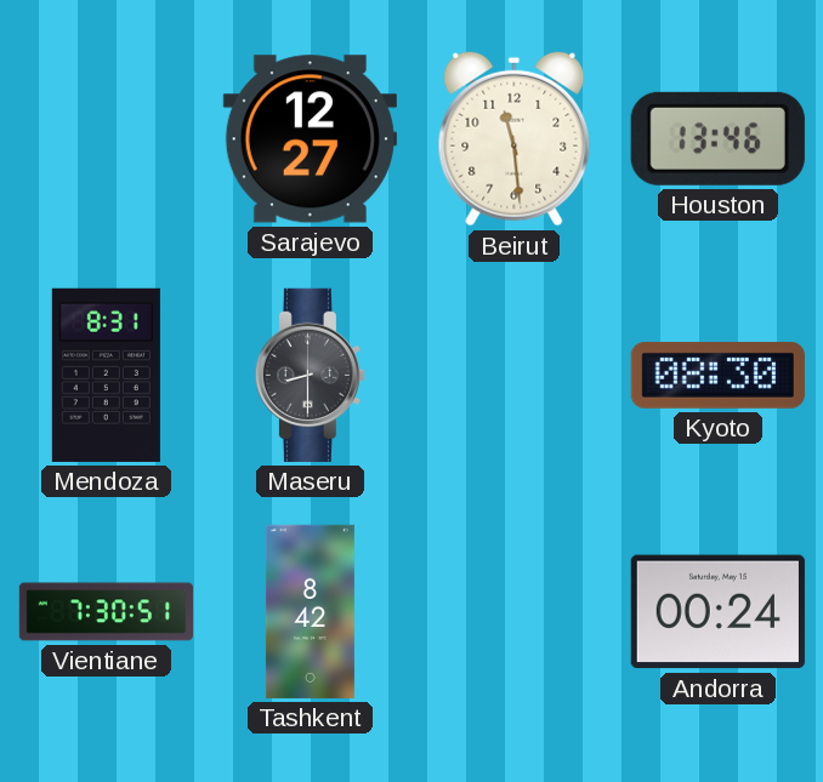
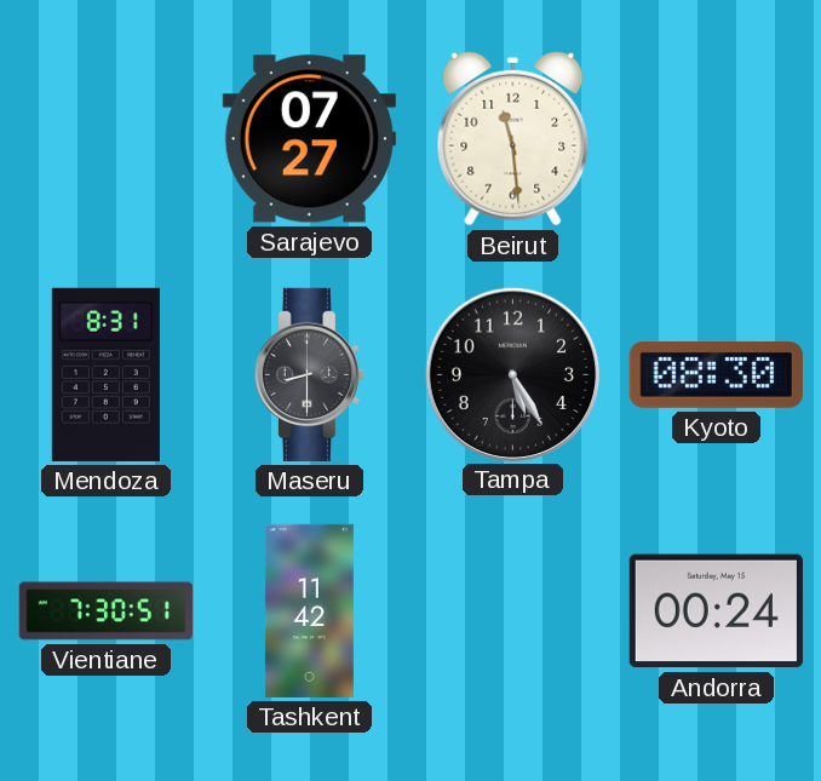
Sarajevo: 12:27 -> 07:27 (309, 139)
Houston: 13:46 -> none (717, 138)
Tampa: none -> 5:25 (512, 374)
Tashkent: 8:42 -> 11:42 (309, 610)
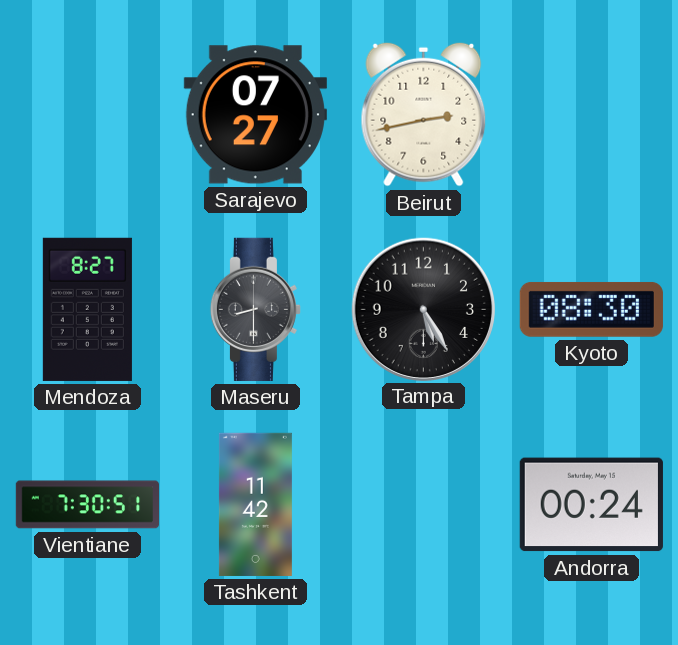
Beirut: 11:29 -> 2:43 (424, 114)
Mendoza: 8:31 -> 8:27 (87, 309)
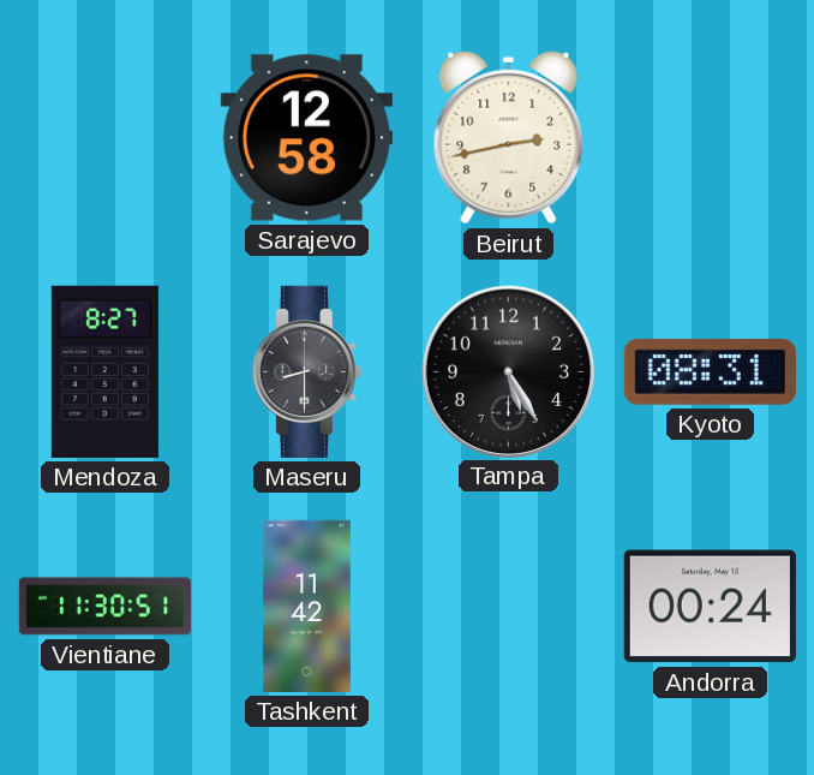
Sarajevo: 07:27 -> 12:58 (306, 138)
Kyoto: 08:30 -> 08:31 (710, 371)
Vientiane: 7:30 -> 11:30 (104, 607)
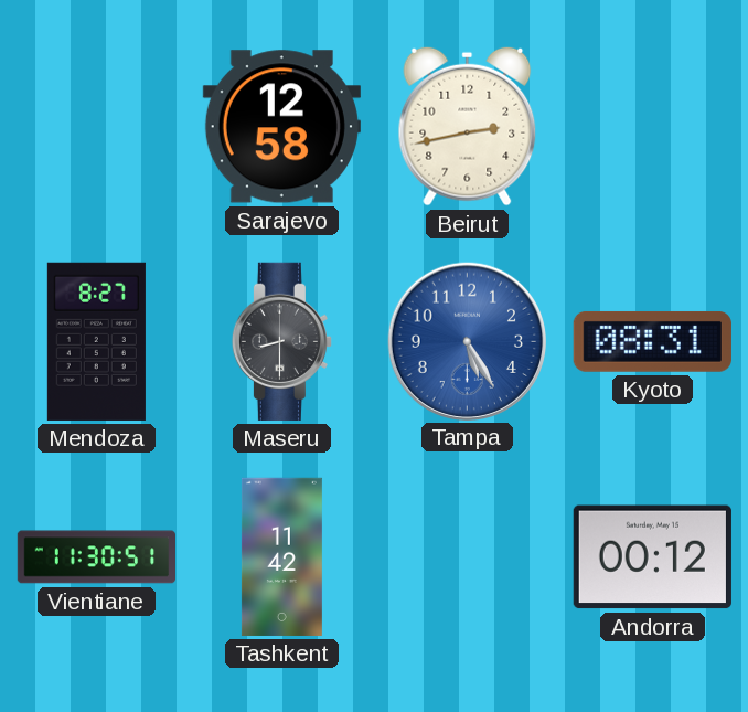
Tampa dial: black -> blue (467, 341)
Andorra: 00:24 -> 00:12 (652, 557)
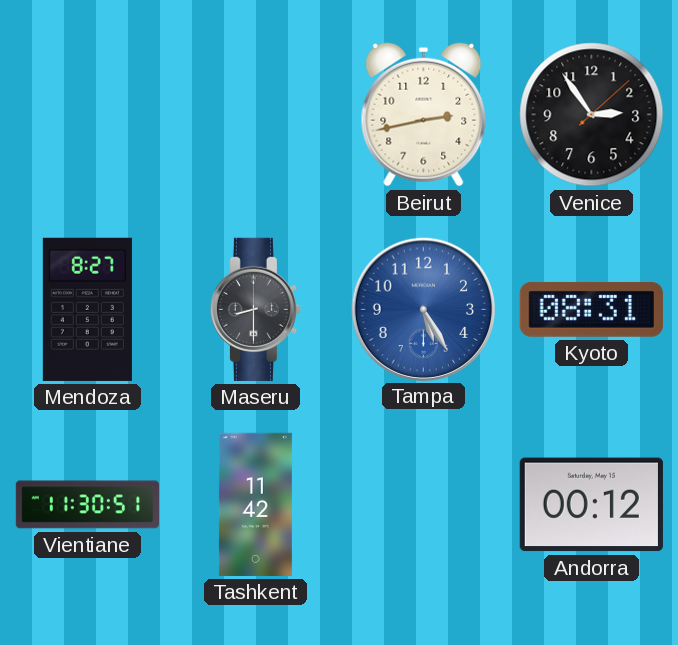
Sarajevo: 12:58 -> none (281, 127)
Venice: none -> 2:54 (592, 115)
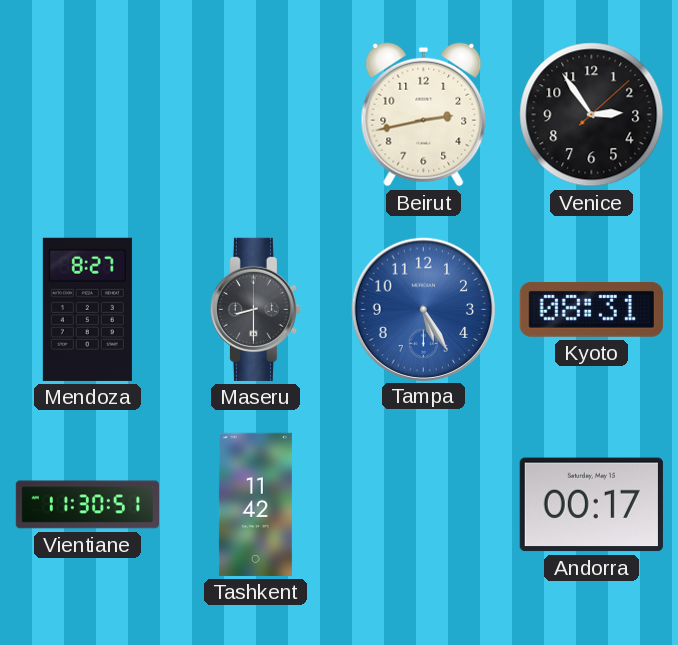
Andorra: 00:12 -> 00:17 (591, 505)
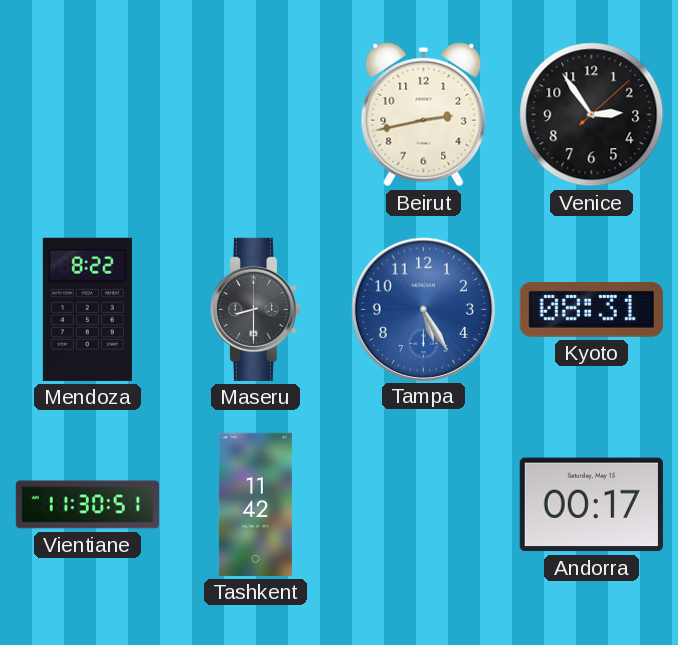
Mendoza: 8:27 -> 8:22 (87, 309)
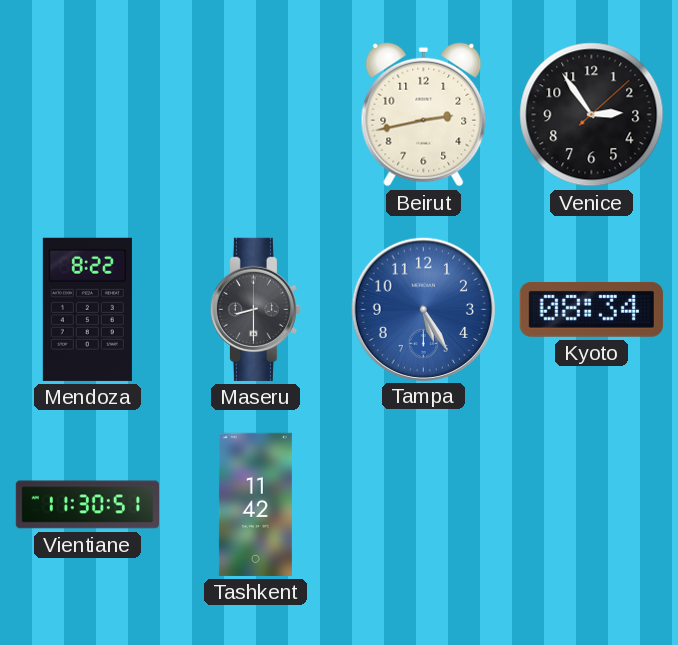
Kyoto: 08:31 -> 08:34 (591, 309)
Andorra: 00:17 -> none (591, 505)
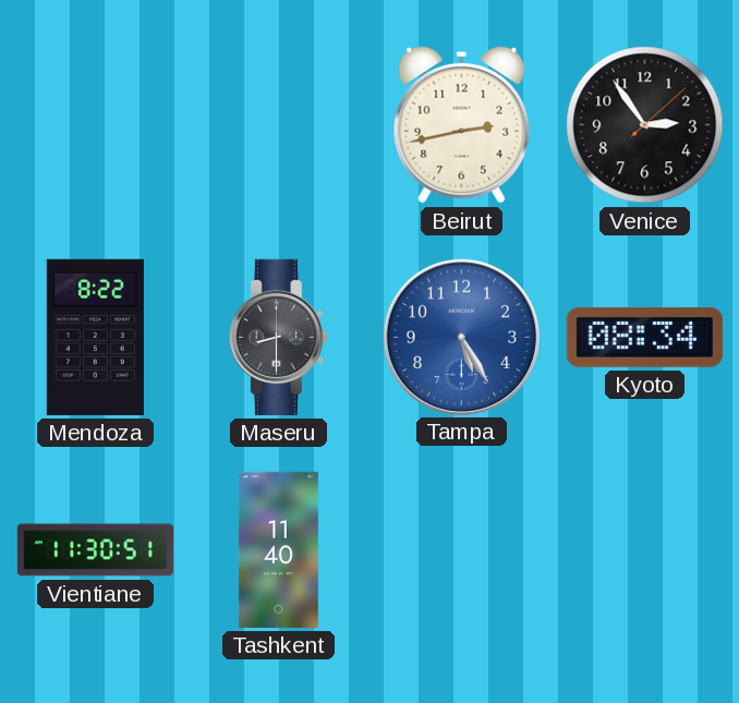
Tashkent: 11:42 -> 11:40 (278, 549)
